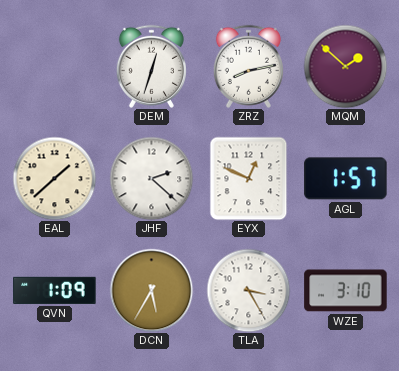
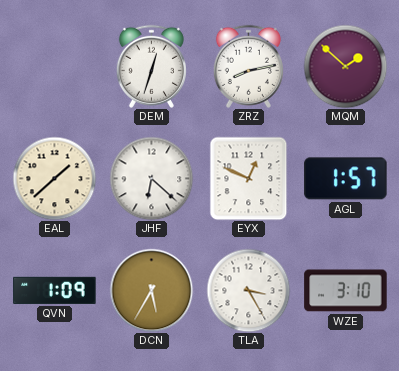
JHF: 2:22 -> 6:22 (151, 178)
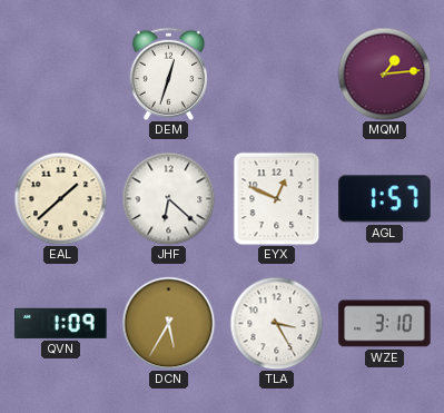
ZRZ: 8:13 -> none (248, 66)
MQM: 1:52 -> 1:14 (384, 73)
